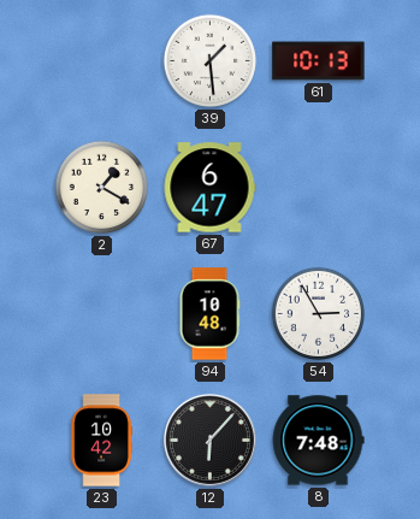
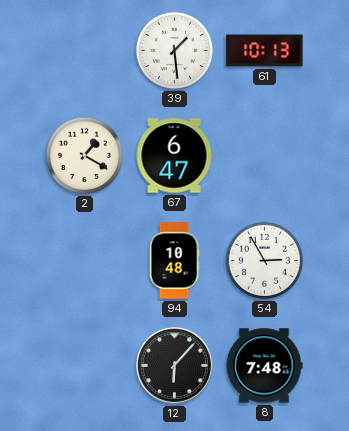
23: 10:42 -> none (101, 441)
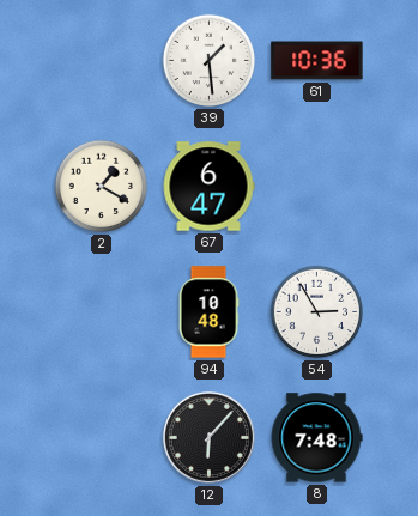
61: 10:13 -> 10:36 (317, 61)
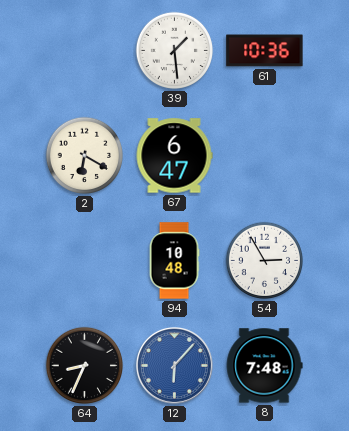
2: 1:20 -> 6:20 (85, 156)
64: none -> 8:34 (85, 366)
12 dial: black -> blue (174, 365)
